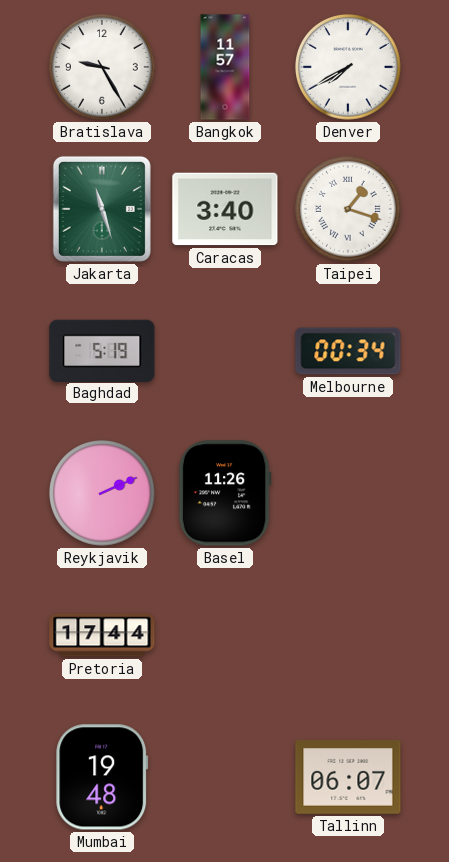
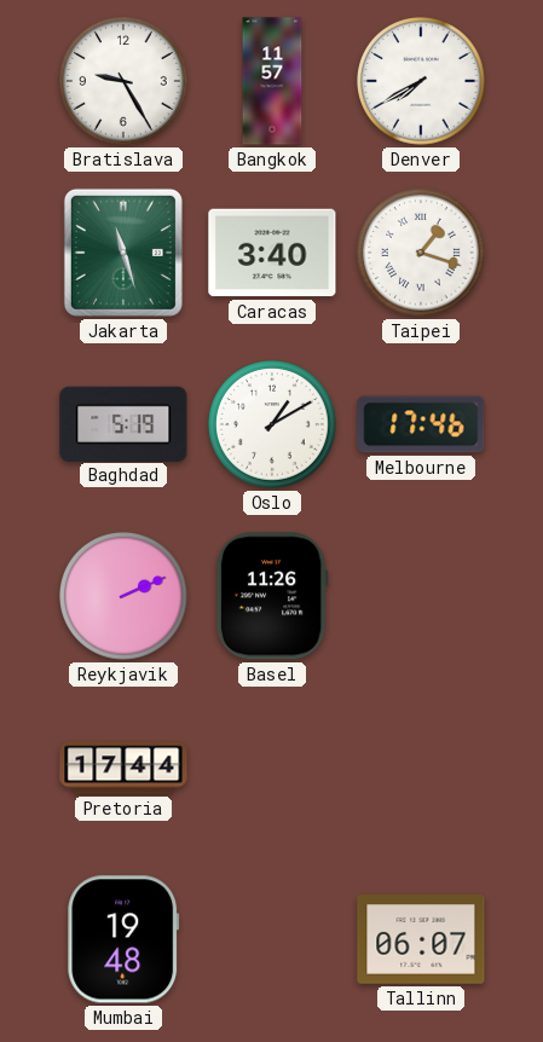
Oslo: none -> 1:10 (273, 426)
Melbourne: 00:34 -> 17:46 (421, 424)
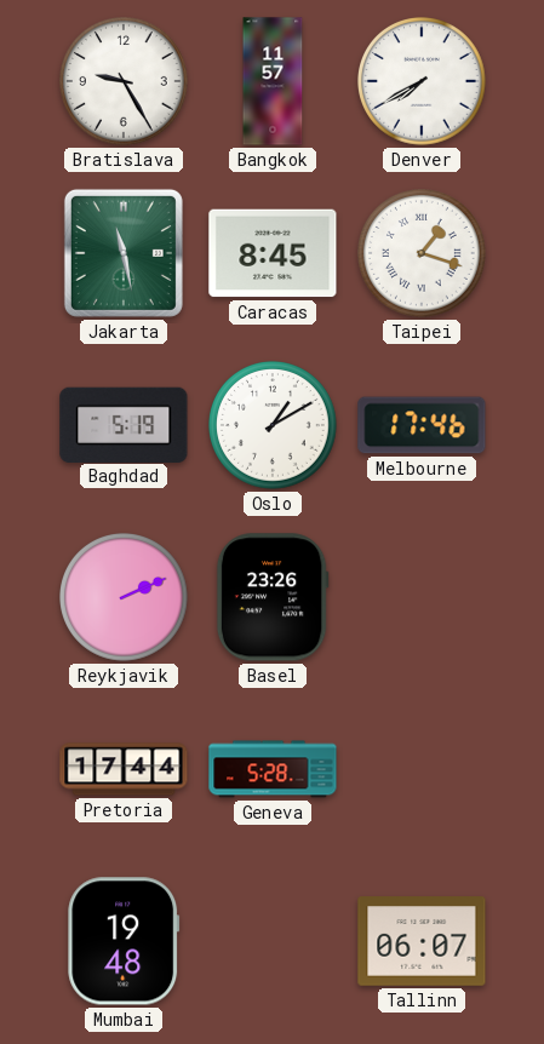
Jakarta: 11:27 -> 11:28 (124, 253)
Caracas: 3:40 -> 8:45 (273, 253)
Basel: 11:26 -> 23:26 (273, 597)
Geneva: none -> 5:28 (273, 769)
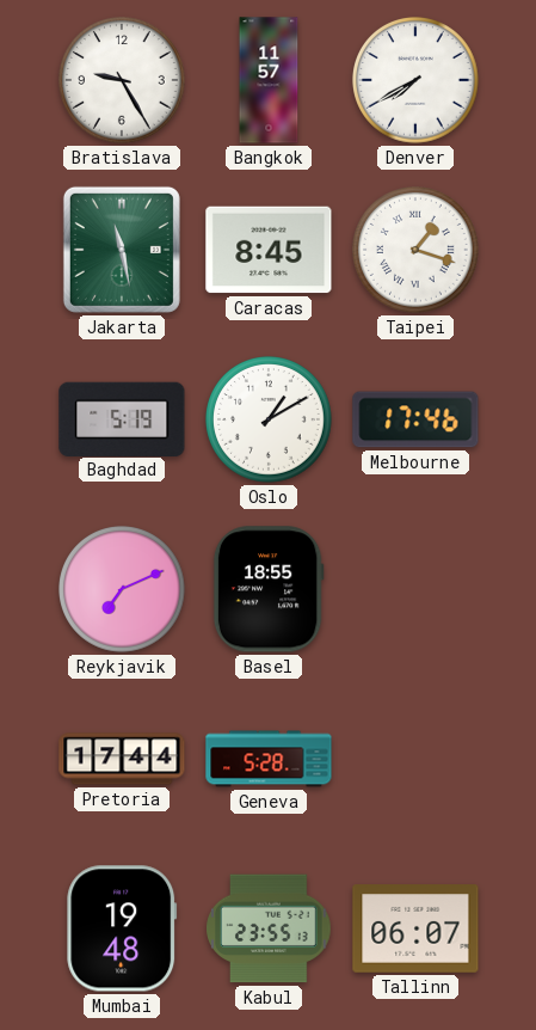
Reykjavik: 2:11 -> 7:11 (123, 590)
Basel: 23:26 -> 18:55 (269, 589)
Kabul: none -> 23:55 (269, 928)
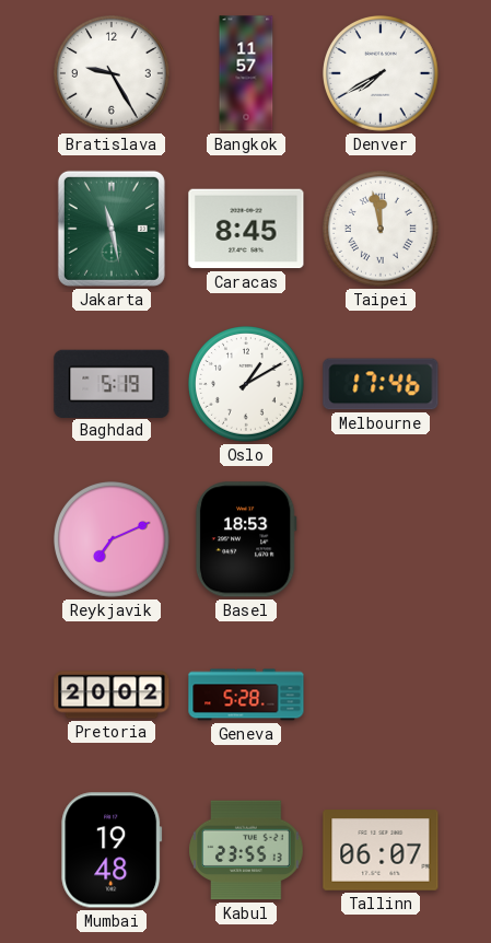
Taipei: 1:18 -> 11:58 (382, 230)
Basel: 18:55 -> 18:53 (246, 539)
Pretoria: 17:44 -> 20:02 (112, 695)
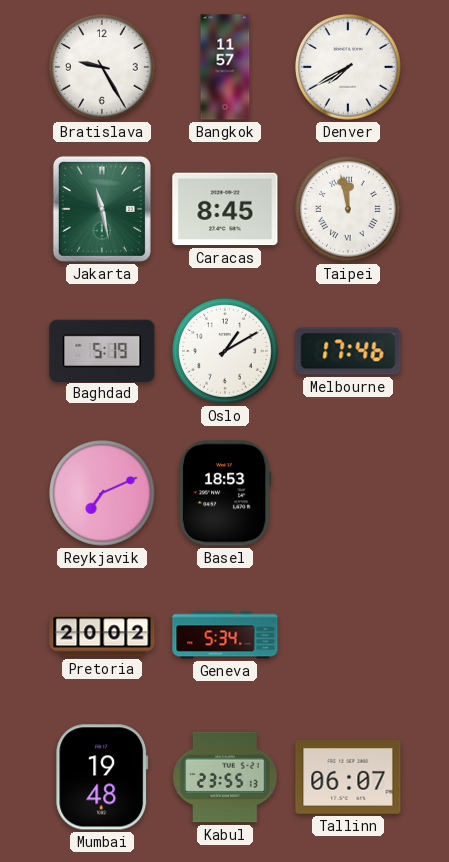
Geneva: 5:28 -> 5:34 (225, 635)
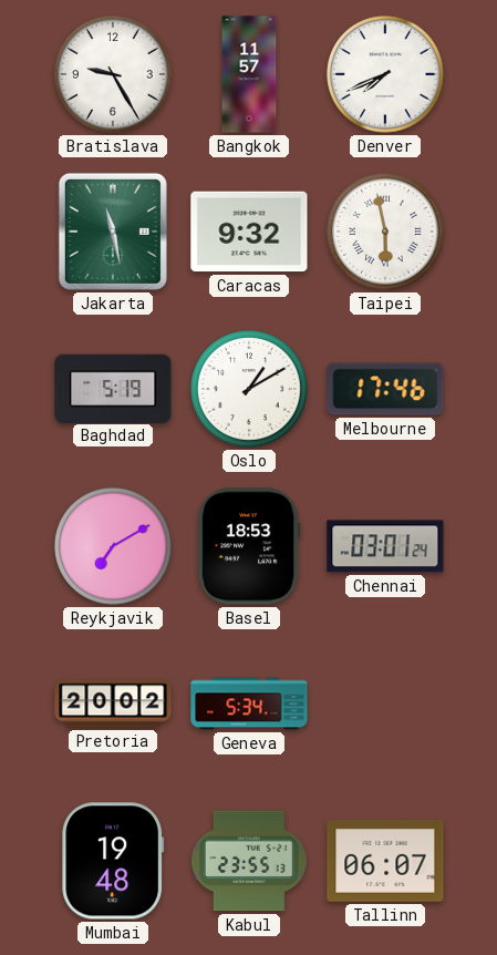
Denver: 7:40 -> 7:41 (386, 75)
Caracas: 8:45 -> 9:32 (249, 232)
Taipei: 11:58 -> 5:58 (386, 233)
Reykjavik: 7:11 -> 7:10 (114, 547)
Chennai: none -> 03:01 (385, 546)
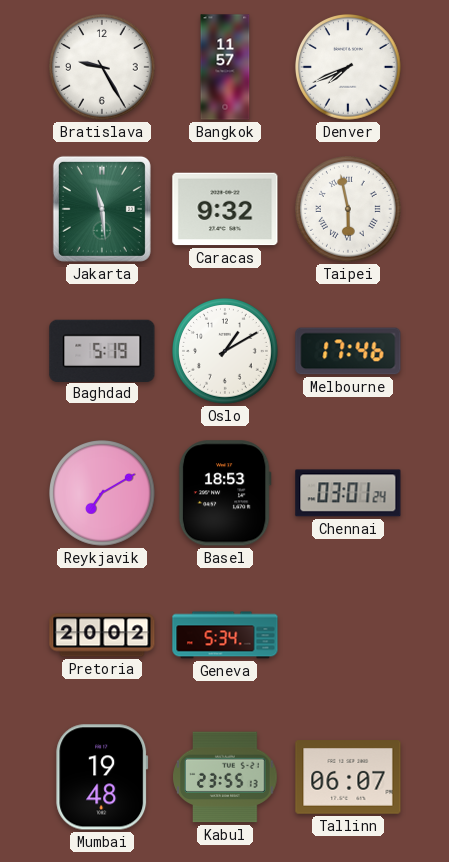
Jakarta: 11:28 -> 11:29 (102, 209)
